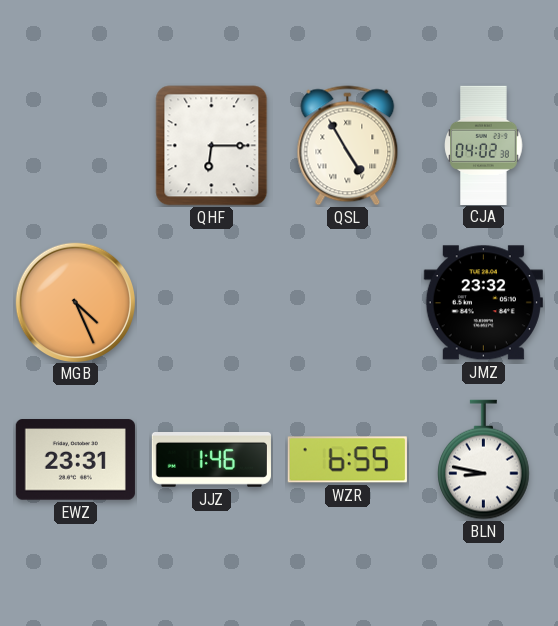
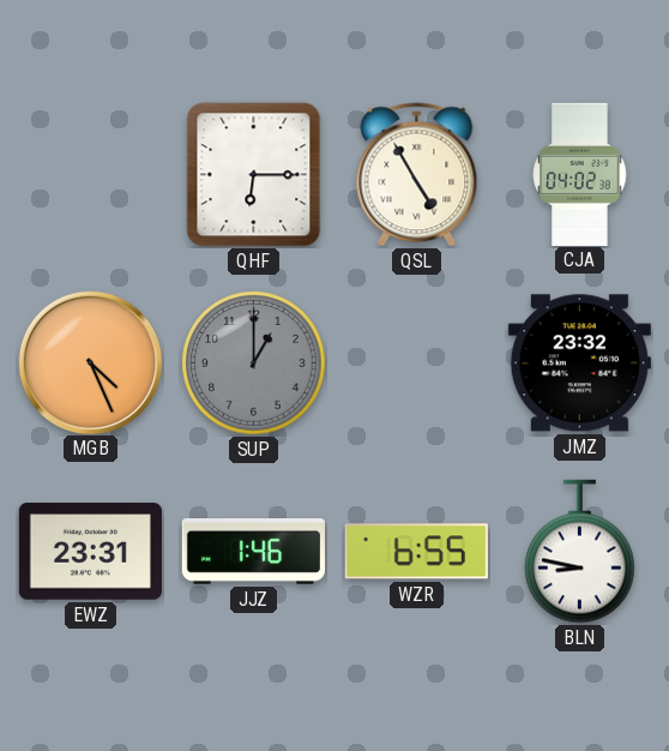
SUP: none -> 1:00 (254, 364)
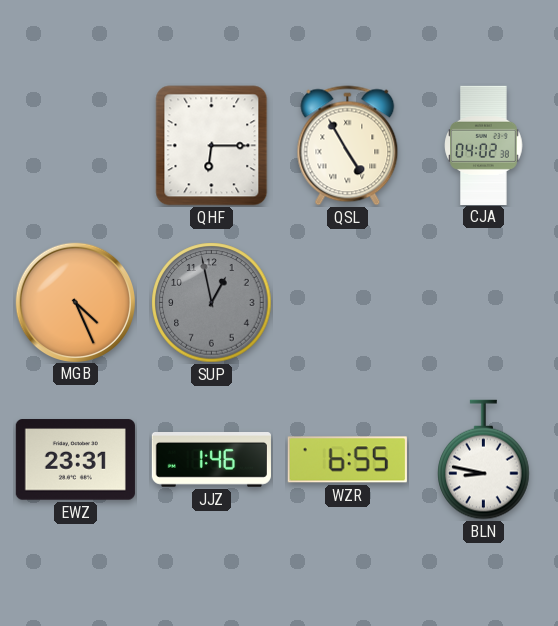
SUP: 1:00 -> 12:58 (212, 303)
JMZ: 23:32 -> none (579, 364)
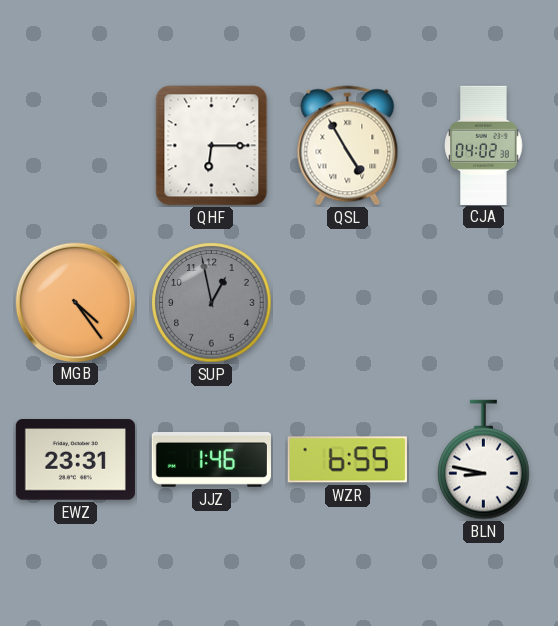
MGB: 4:26 -> 4:24 (75, 302)
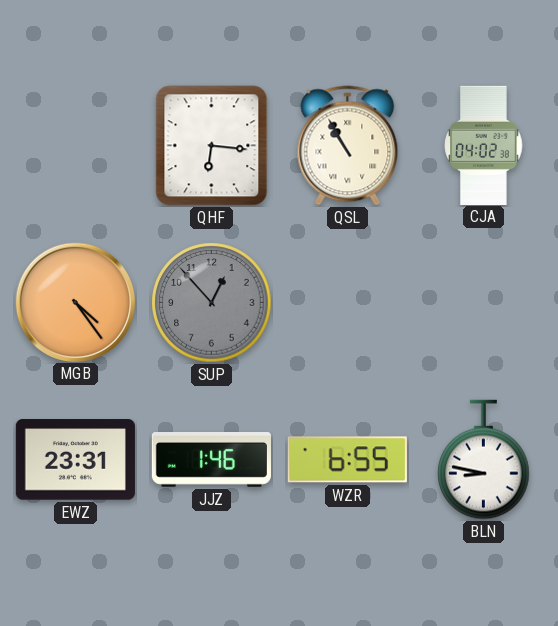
QHF: 6:15 -> 6:16 (212, 146)
QSL: 4:55 -> 10:55 (348, 146)
SUP: 12:58 -> 12:53 (212, 303)
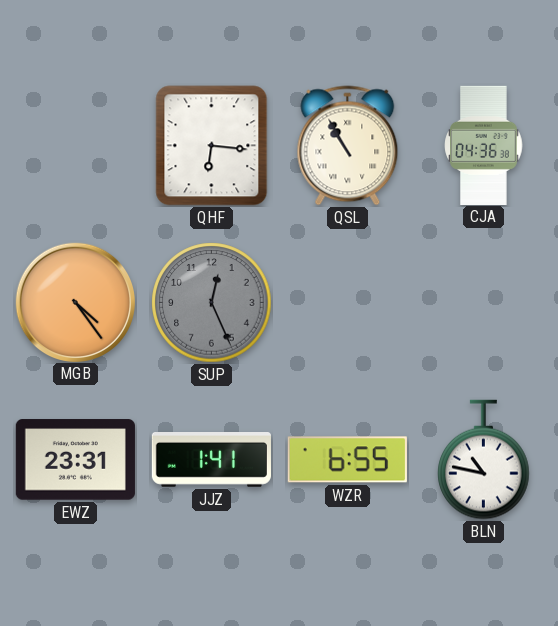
CJA: 04:02 -> 04:36 (484, 145)
SUP: 12:53 -> 12:26 (212, 303)
JJZ: 1:46 -> 1:41 (211, 460)
BLN: 8:47 -> 10:47 (484, 460)
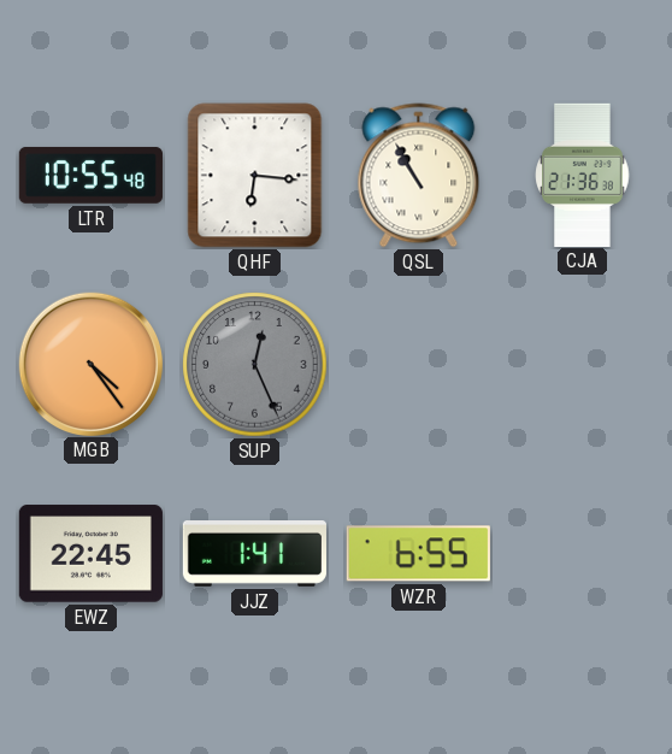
LTR: none -> 10:55 (90, 175)
CJA: 04:36 -> 21:36 (583, 175)
EWZ: 23:31 -> 22:45 (90, 554)
BLN: 10:47 -> none (484, 460)
